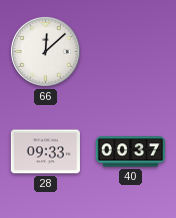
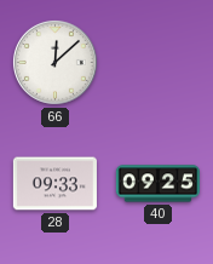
40: 00:37 -> 09:25 (157, 184)
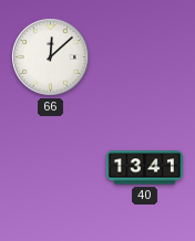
28: 09:33 -> none (54, 184)
40: 09:25 -> 13:41 (144, 168)
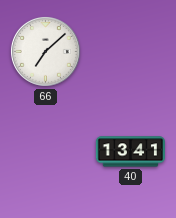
66: 12:08 -> 7:08 (45, 51)
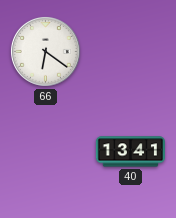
66: 7:08 -> 6:21 (45, 51)
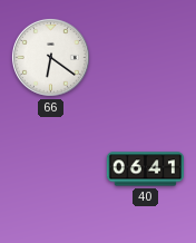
40: 13:41 -> 06:41 (145, 169)
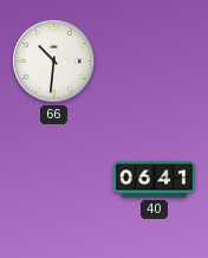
66: 6:21 -> 10:31 (53, 60)
